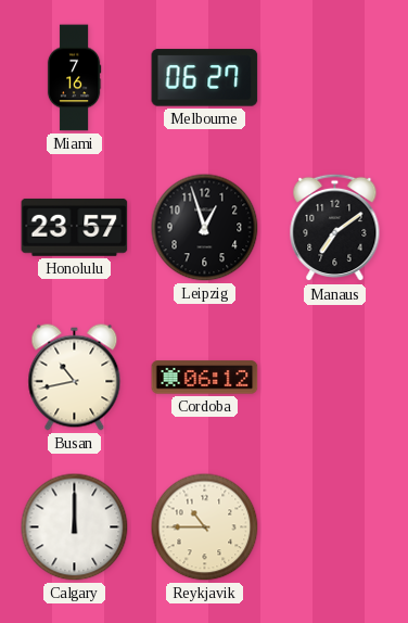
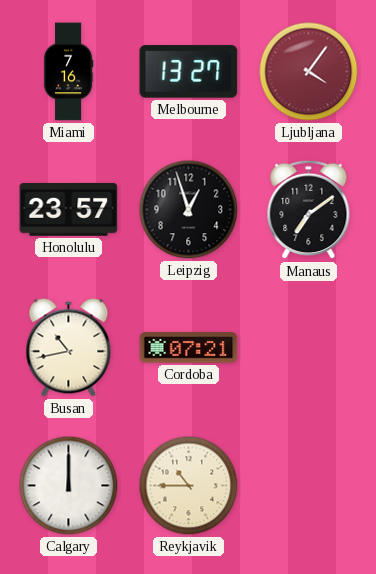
Melbourne: 06:27 -> 13:27 (189, 72)
Ljubljana: none -> 4:06 (309, 72)
Cordoba: 06:12 -> 07:21 (189, 348)
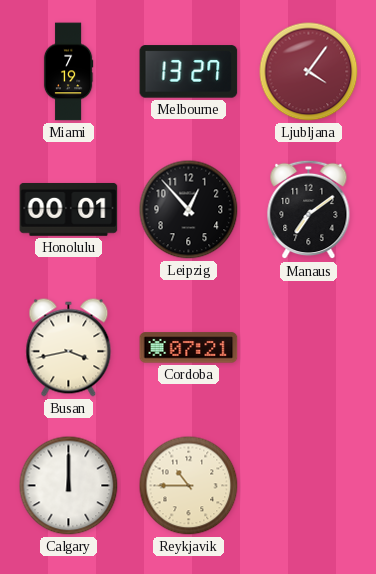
Miami: 7:16 -> 7:19 (68, 72)
Honolulu: 23:57 -> 00:01 (69, 209)
Leipzig: 12:57 -> 12:53 (189, 210)
Busan: 10:43 -> 3:43 (69, 348)
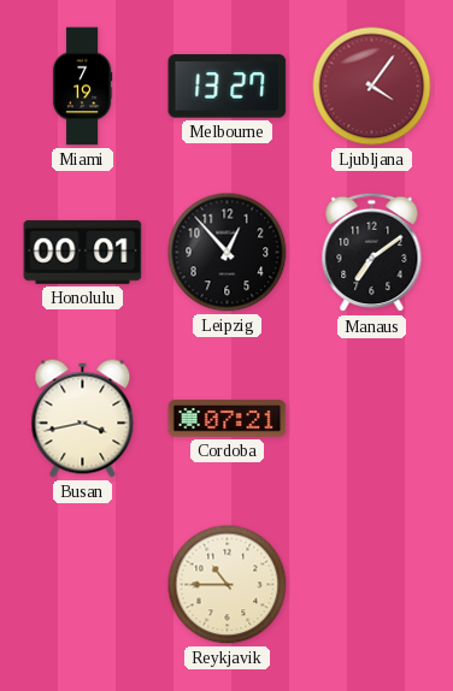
Calgary: 12:00 -> none (69, 486)
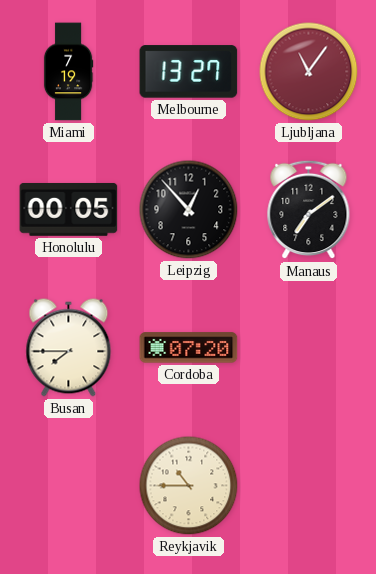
Ljubljana: 4:06 -> 11:06 (309, 72)
Honolulu: 00:01 -> 00:05 (69, 209)
Busan: 3:43 -> 7:45 (69, 348)
Cordoba: 07:21 -> 07:20 (189, 348)
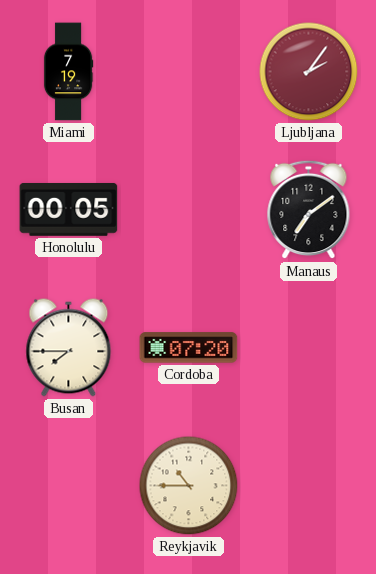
Melbourne: 13:27 -> none (189, 72)
Ljubljana: 11:06 -> 2:06 (309, 72)
Leipzig: 12:53 -> none (189, 210)
